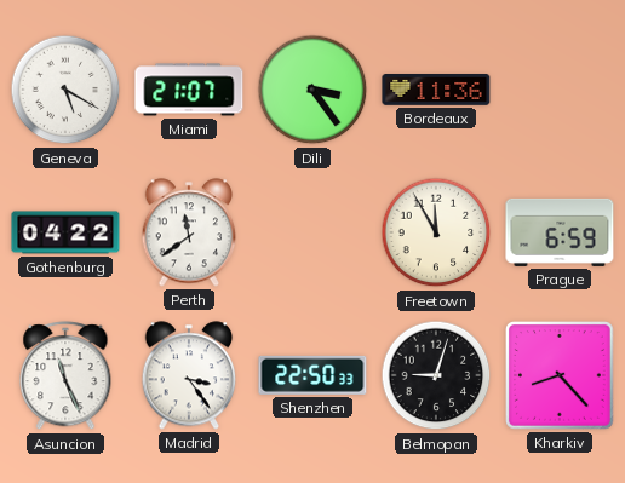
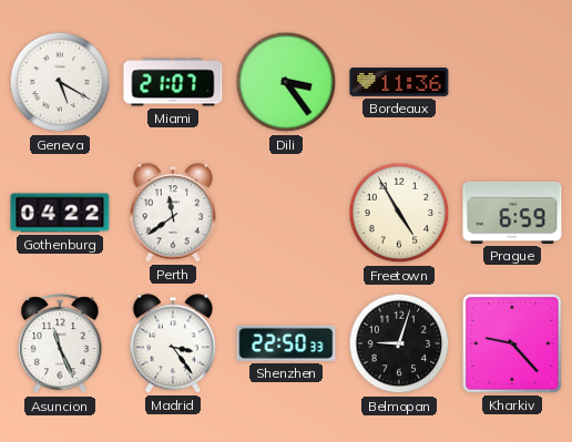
Freetown: 11:55 -> 4:55 (399, 213)
Kharkiv: 8:23 -> 9:23 (513, 345)
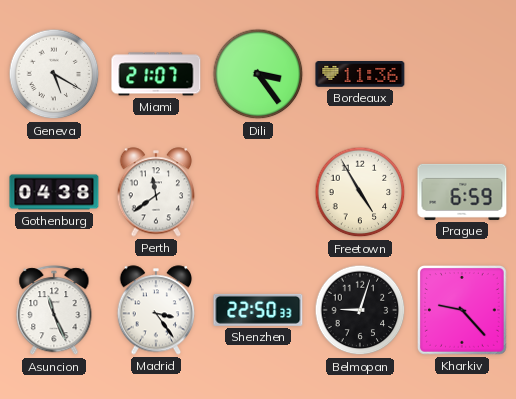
Gothenburg: 04:22 -> 04:38 (54, 192)
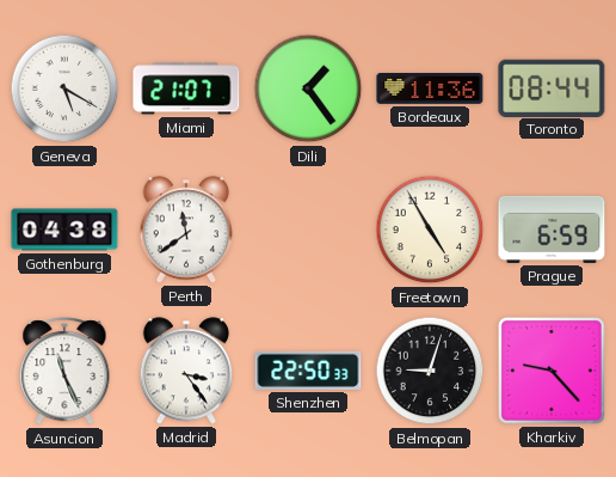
Dili: 3:24 -> 1:24 (308, 88)
Toronto: none -> 08:44 (552, 87)
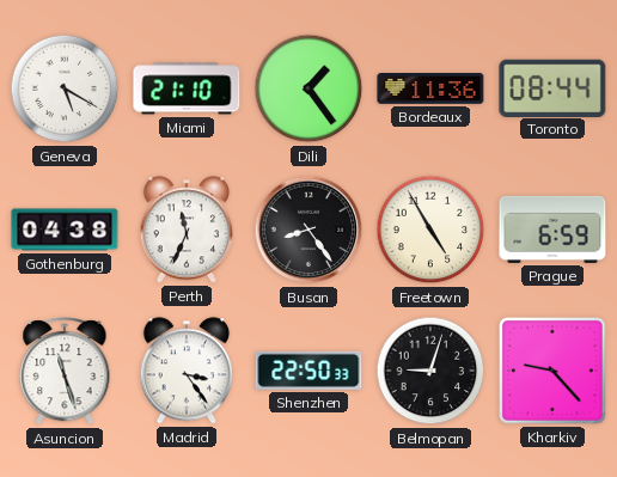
Miami: 21:07 -> 21:10 (187, 88)
Perth: 11:39 -> 11:34 (187, 230)
Busan: none -> 8:24 (308, 230)
Asuncion: 11:26 -> 11:27 (65, 372)
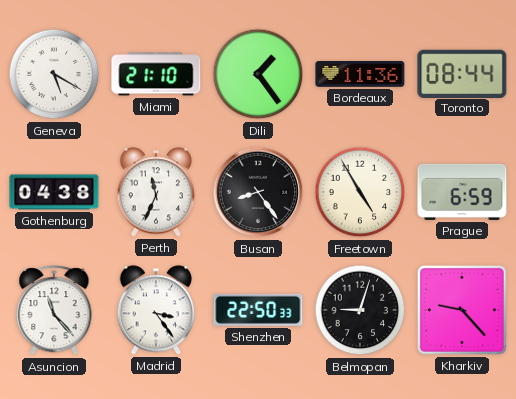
Asuncion: 11:27 -> 11:23 (54, 311)
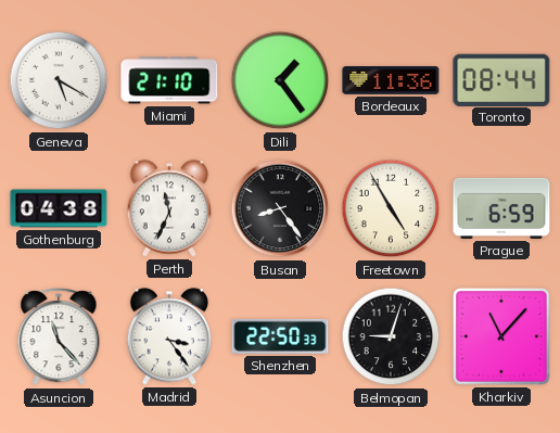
Kharkiv: 9:23 -> 11:07 (502, 338)
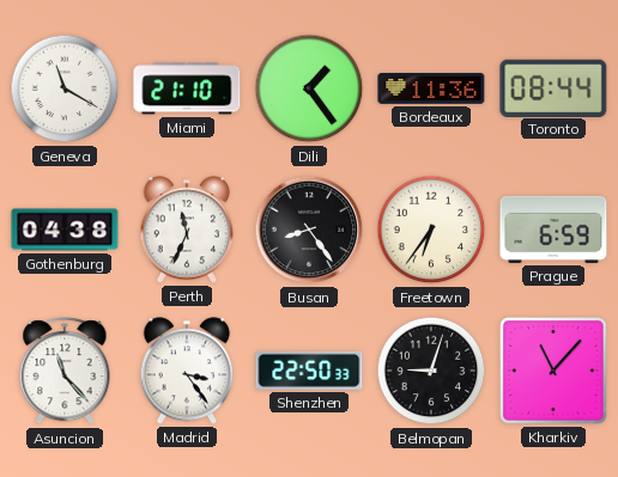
Geneva: 5:20 -> 11:20 (65, 88)
Freetown: 4:55 -> 6:36 (431, 230)
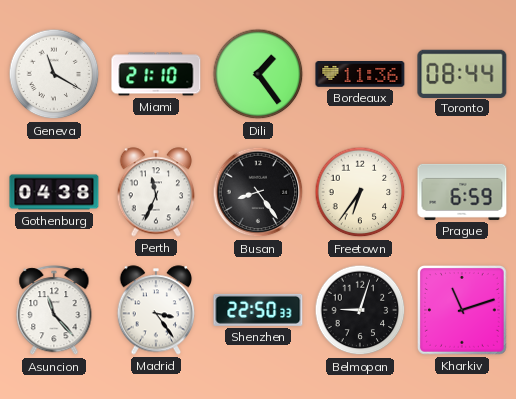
Kharkiv: 11:07 -> 11:12 (463, 311)
